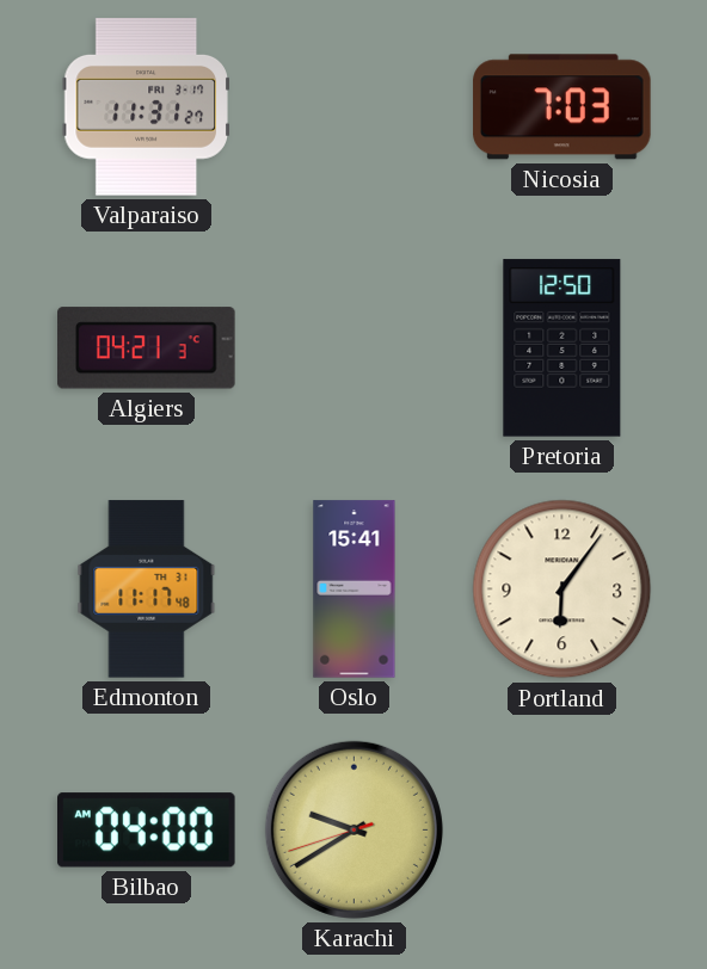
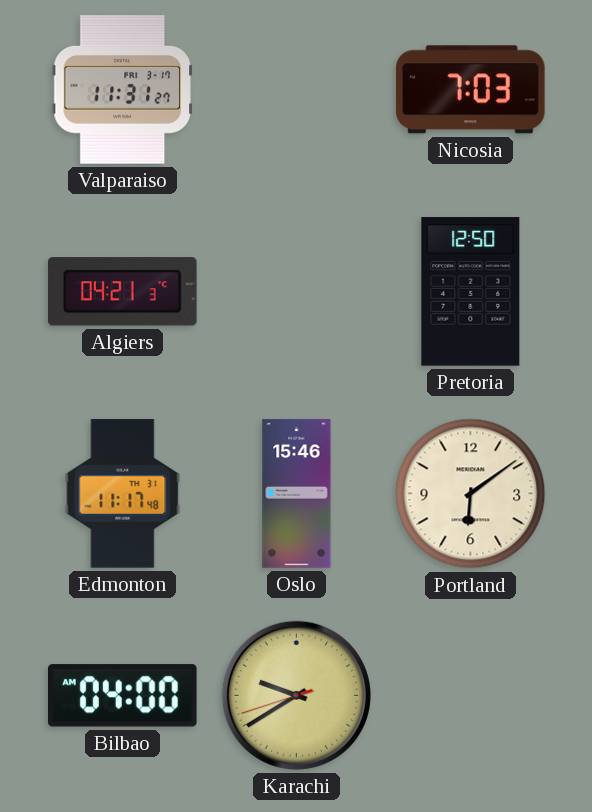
Oslo: 15:41 -> 15:46 (297, 494)
Portland: 6:06 -> 6:09 (471, 494)
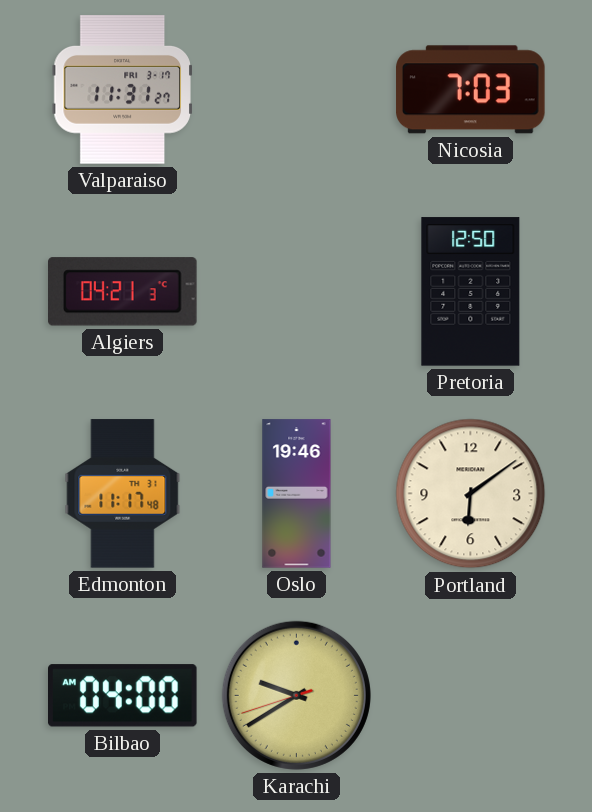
Oslo: 15:46 -> 19:46 (297, 494)
